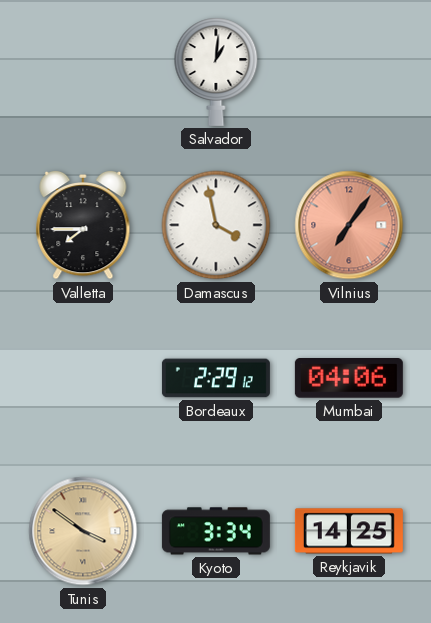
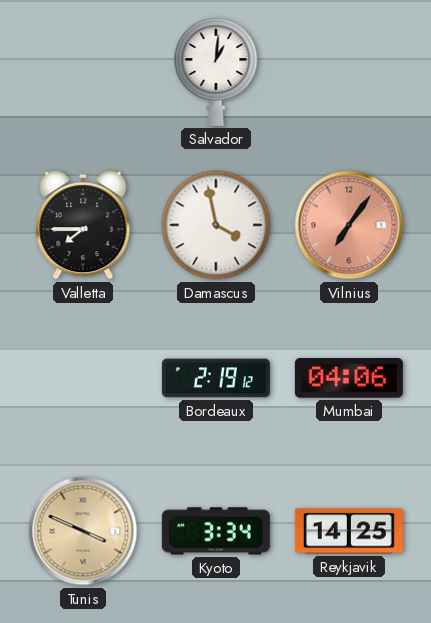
Bordeaux: 2:29 -> 2:19 (216, 378)
Tunis: 3:51 -> 3:49 (83, 531)
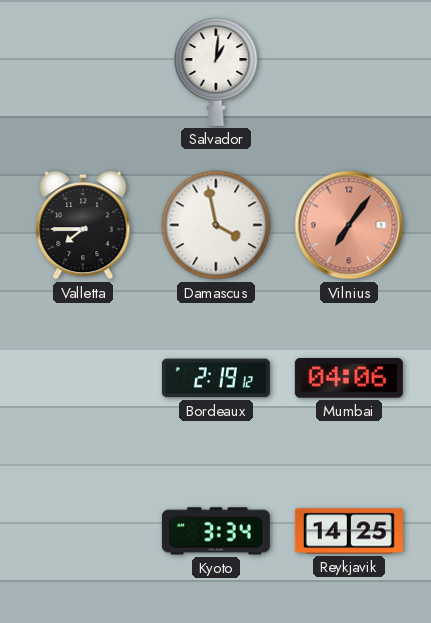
Tunis: 3:49 -> none (83, 531)
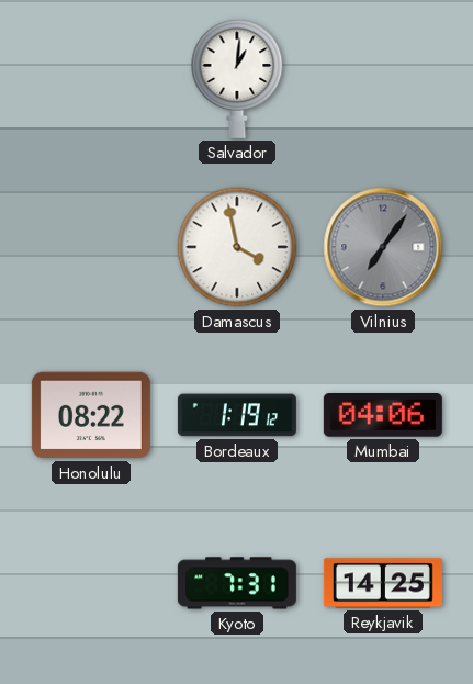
Valletta: 7:45 -> none (83, 225)
Vilnius dial: salmon -> grey (383, 247)
Honolulu: none -> 08:22 (91, 415)
Bordeaux: 2:19 -> 1:19 (237, 415)
Kyoto: 3:34 -> 7:31 (237, 583)
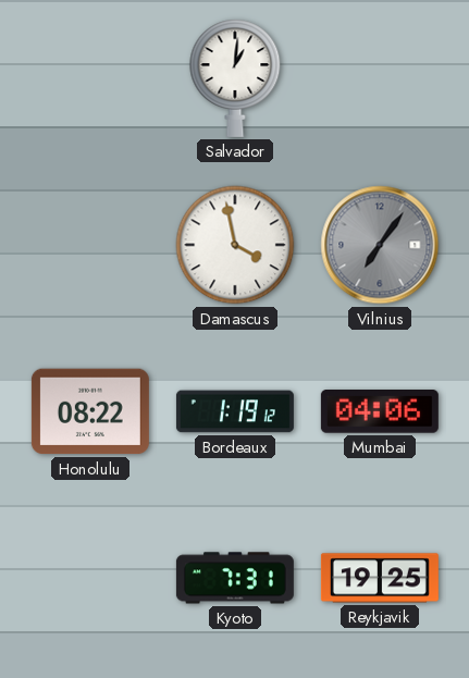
Reykjavik: 14:25 -> 19:25 (380, 578)
